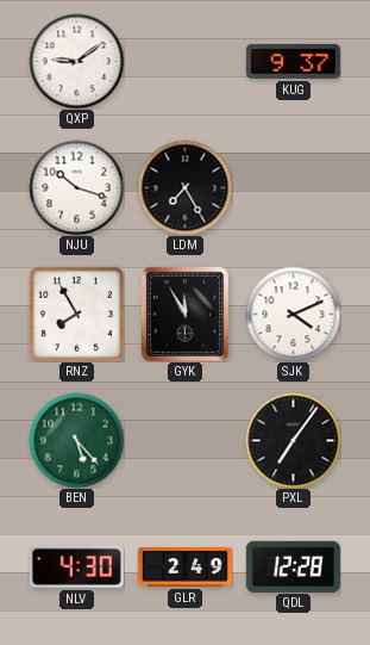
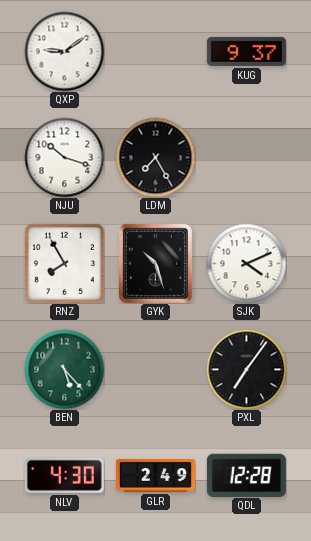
GYK: 11:55 -> 10:27 (155, 263)
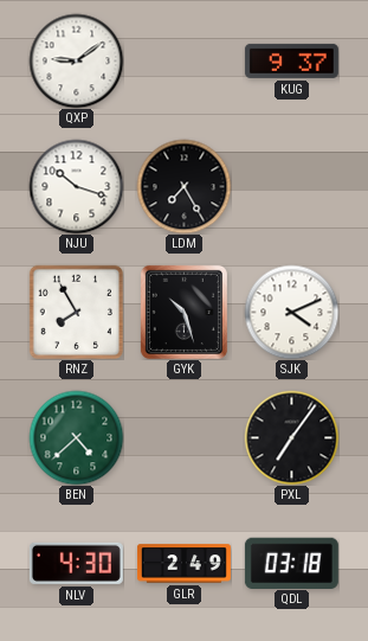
BEN: 5:23 -> 4:38 (76, 437)
QDL: 12:28 -> 03:18 (291, 563)
